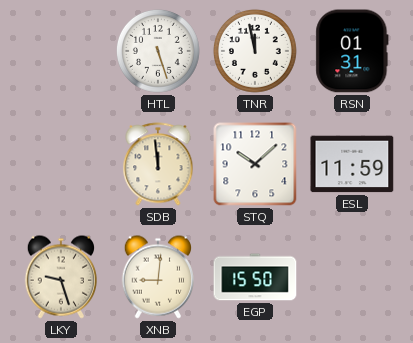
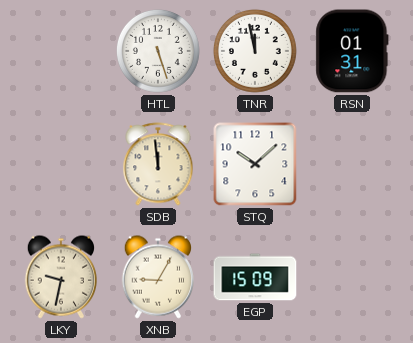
ESL: 11:59 -> none (352, 164)
LKY: 9:27 -> 9:32 (60, 277)
XNB: 9:01 -> 9:05 (157, 277)
EGP: 15:50 -> 15:09 (255, 277)
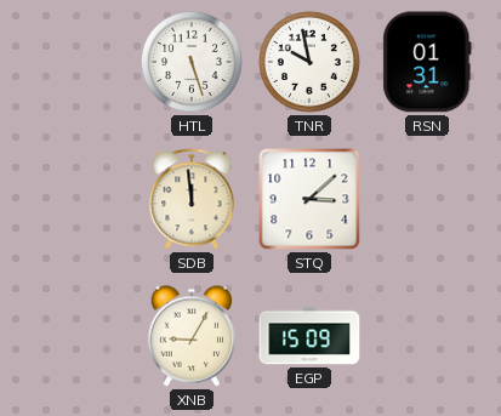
TNR: 11:58 -> 9:58 (309, 62)
STQ: 10:08 -> 3:08 (309, 199)
LKY: 9:32 -> none (60, 277)
